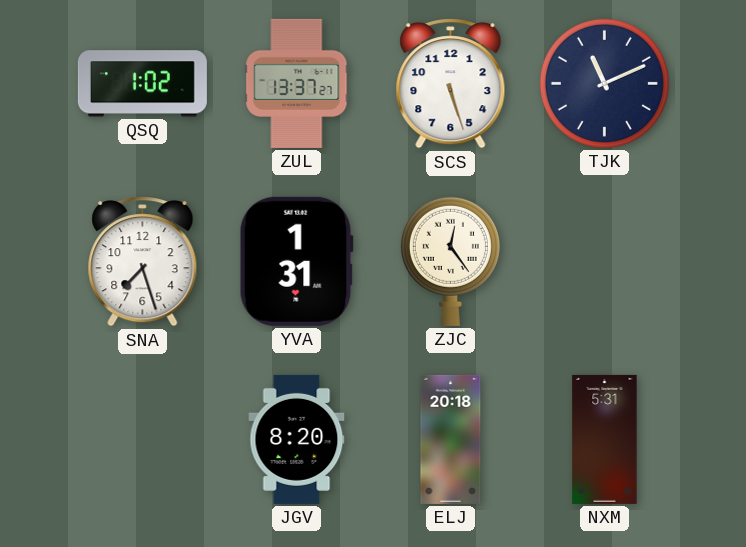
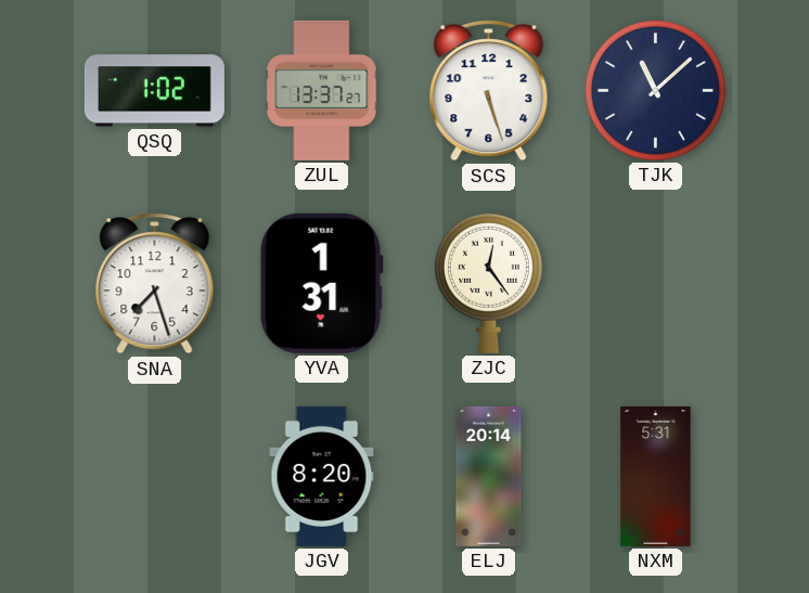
TJK: 11:11 -> 11:08 (655, 90)
ELJ: 20:18 -> 20:14 (489, 476)
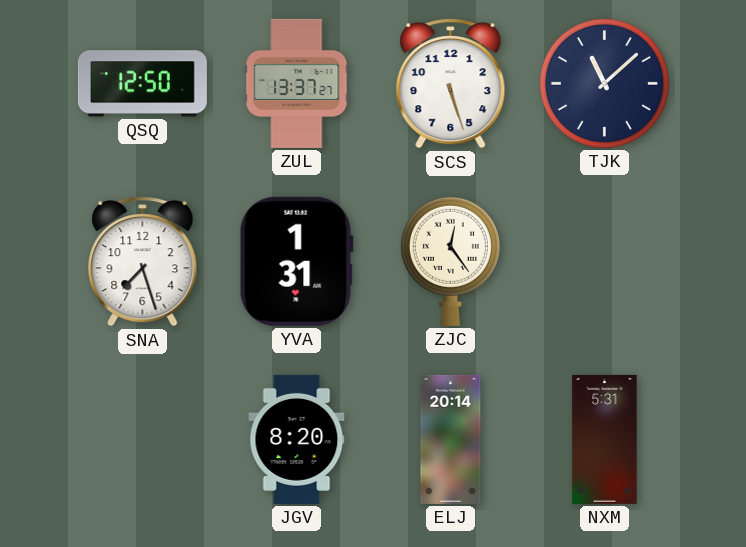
QSQ: 1:02 -> 12:50 (142, 84)
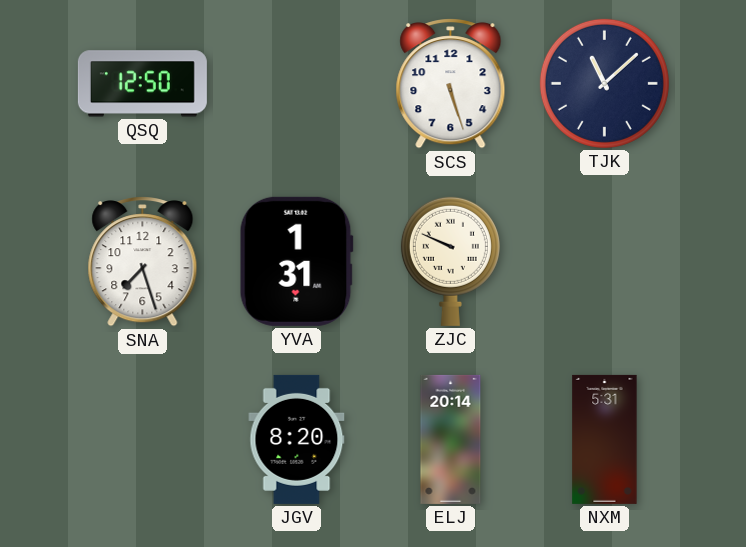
ZUL: 13:37 -> none (297, 83)
ZJC: 12:24 -> 9:49 (450, 261)
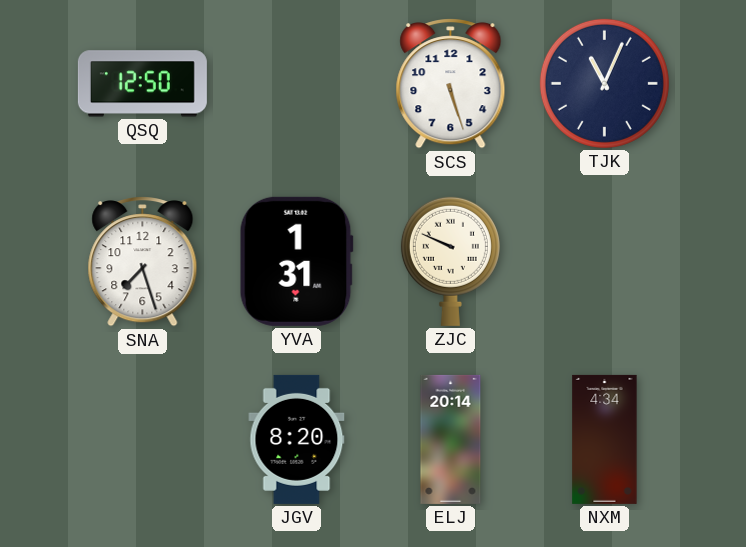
TJK: 11:08 -> 11:04 (604, 83)
NXM: 5:31 -> 4:34 (605, 439)
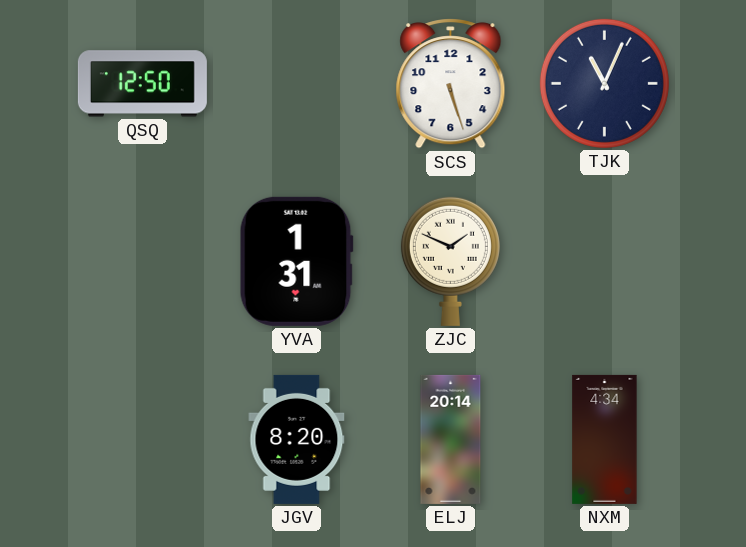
SNA: 7:27 -> none (143, 262)
ZJC: 9:49 -> 1:49 (450, 261)
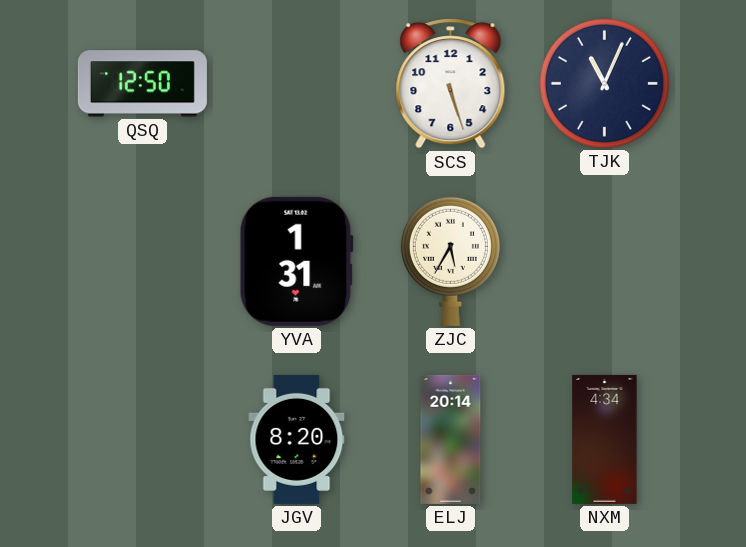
ZJC: 1:49 -> 5:35 (450, 261)
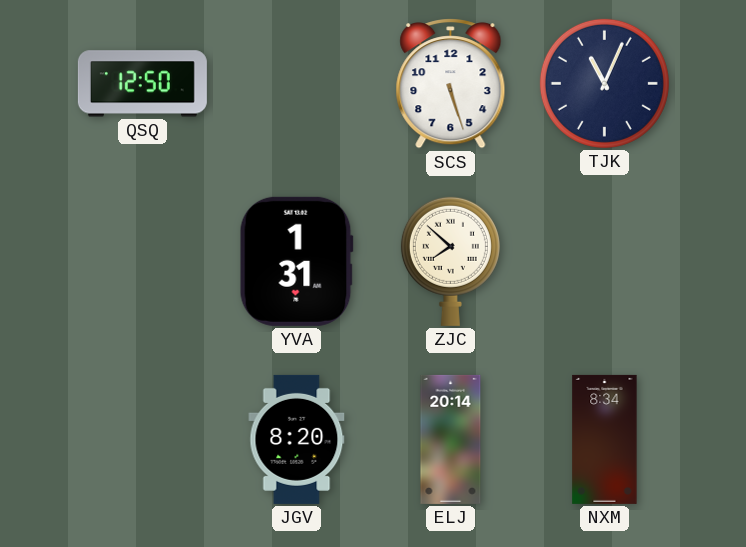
ZJC: 5:35 -> 7:52 (450, 261)
NXM: 4:34 -> 8:34 (605, 439)
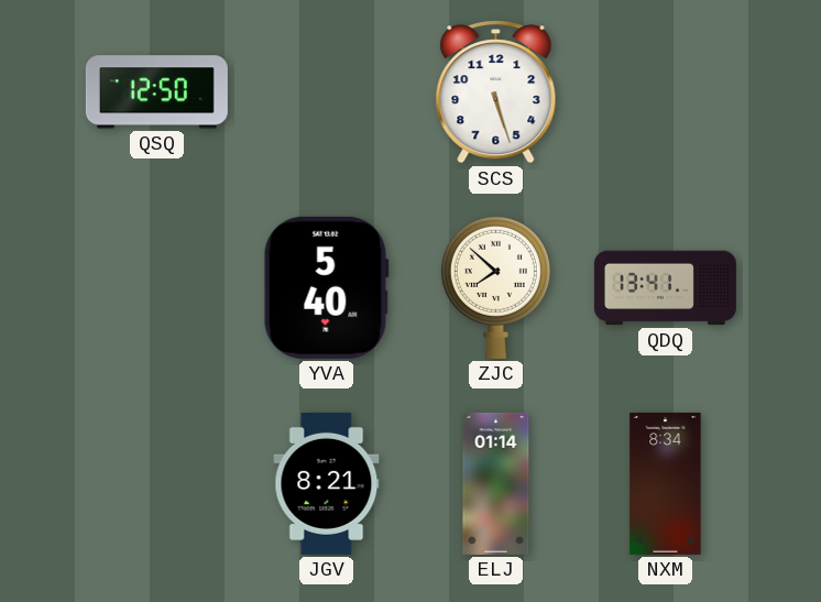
TJK: 11:04 -> none (604, 83)
YVA: 1:31 -> 5:40 (326, 287)
QDQ: none -> 13:41 (665, 288)
JGV: 8:20 -> 8:21 (327, 483)
ELJ: 20:14 -> 01:14 (496, 483)
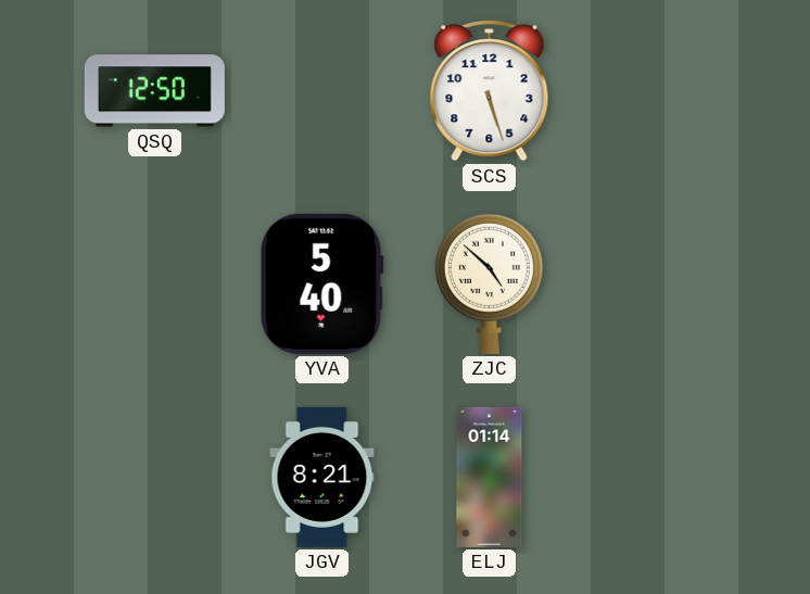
ZJC: 7:52 -> 4:52 (489, 283)
QDQ: 13:41 -> none (665, 288)
NXM: 8:34 -> none (666, 483)
